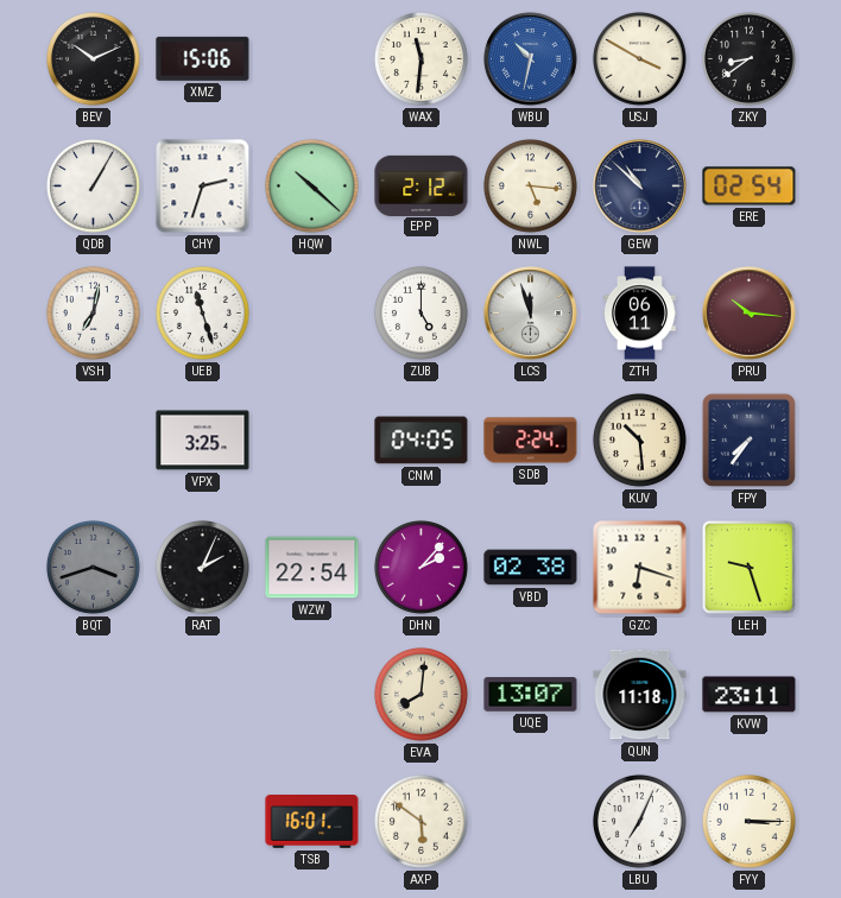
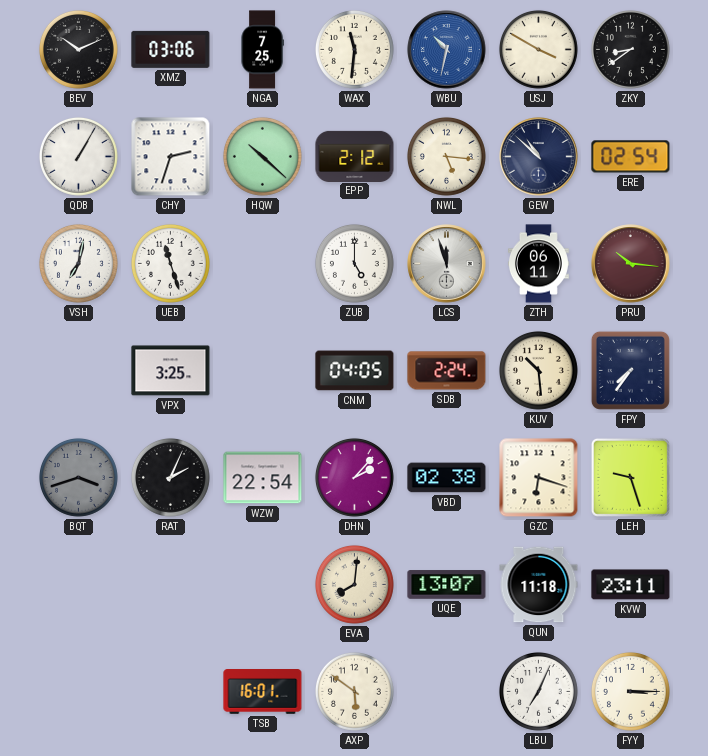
XMZ: 15:06 -> 03:06 (171, 49)
NGA: none -> 7:25 (262, 50)
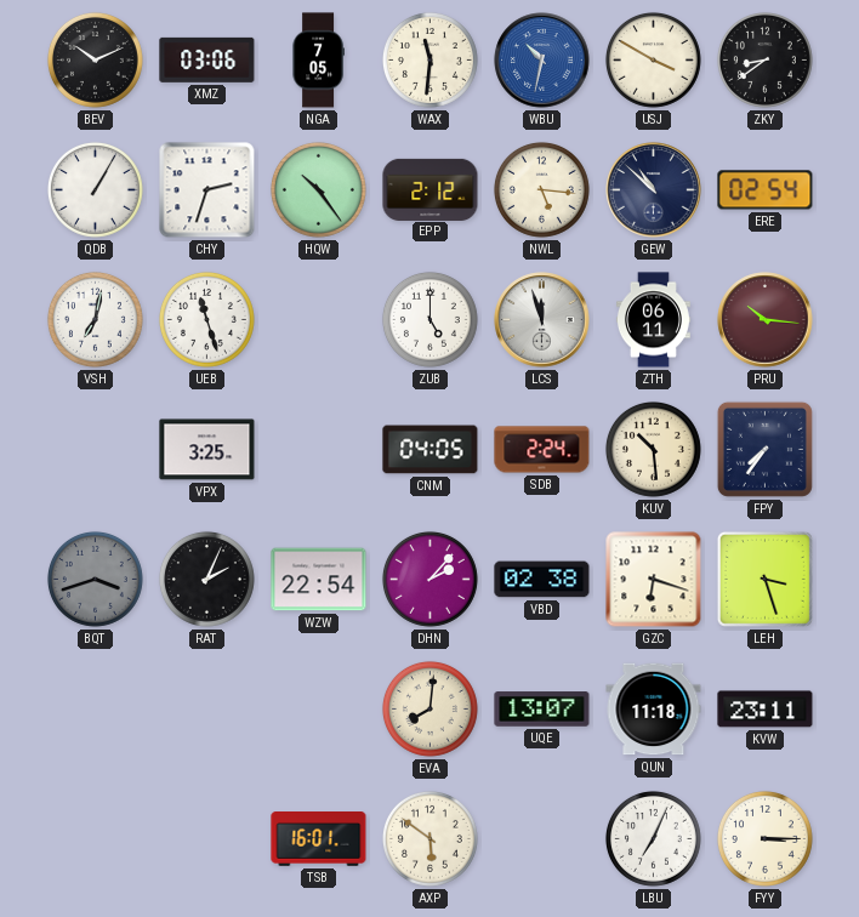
NGA: 7:25 -> 7:05 (318, 61)
HQW: 10:22 -> 10:24 (318, 189)
LEH: 9:27 -> 3:27 (764, 579)
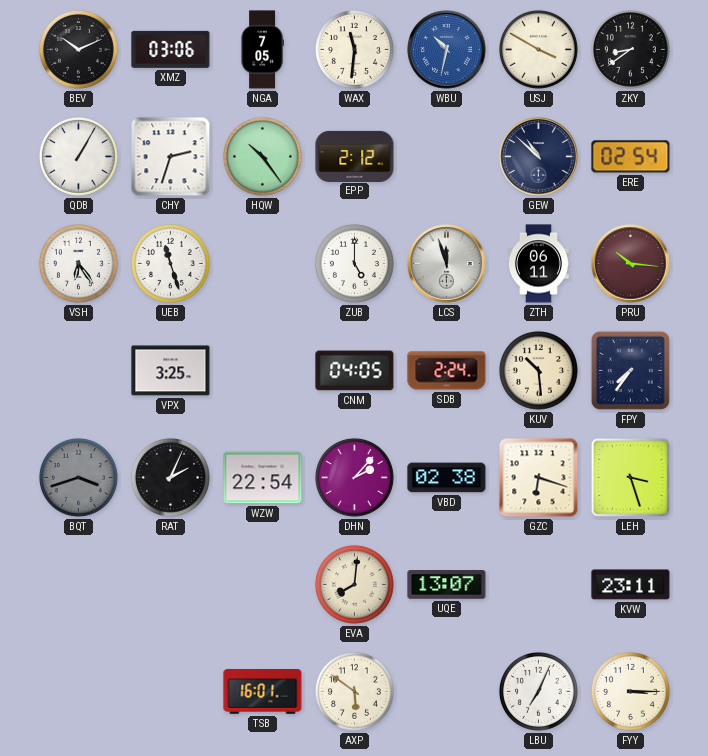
NWL: 5:16 -> none (541, 189)
VSH: 7:02 -> 6:24 (78, 263)
QUN: 11:18 -> none (654, 710)
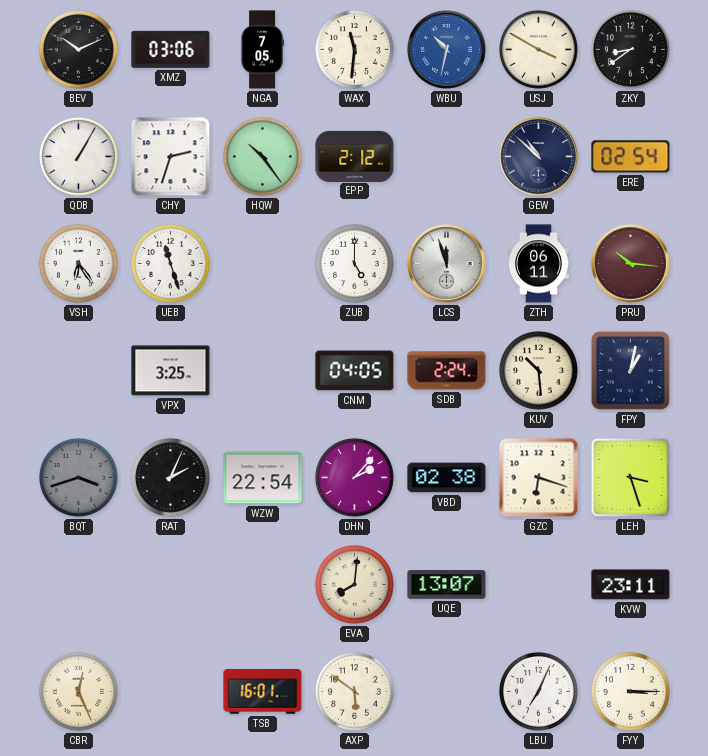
FPY: 7:36 -> 1:02 (630, 370)
CBR: none -> 12:26 (78, 691)
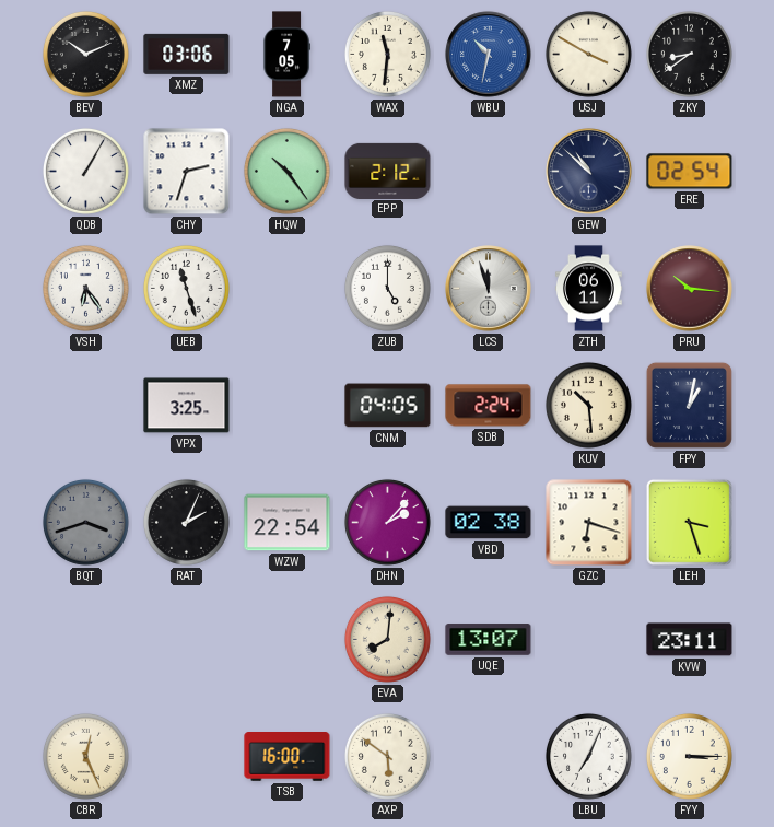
TSB: 16:01 -> 16:00 (288, 757)
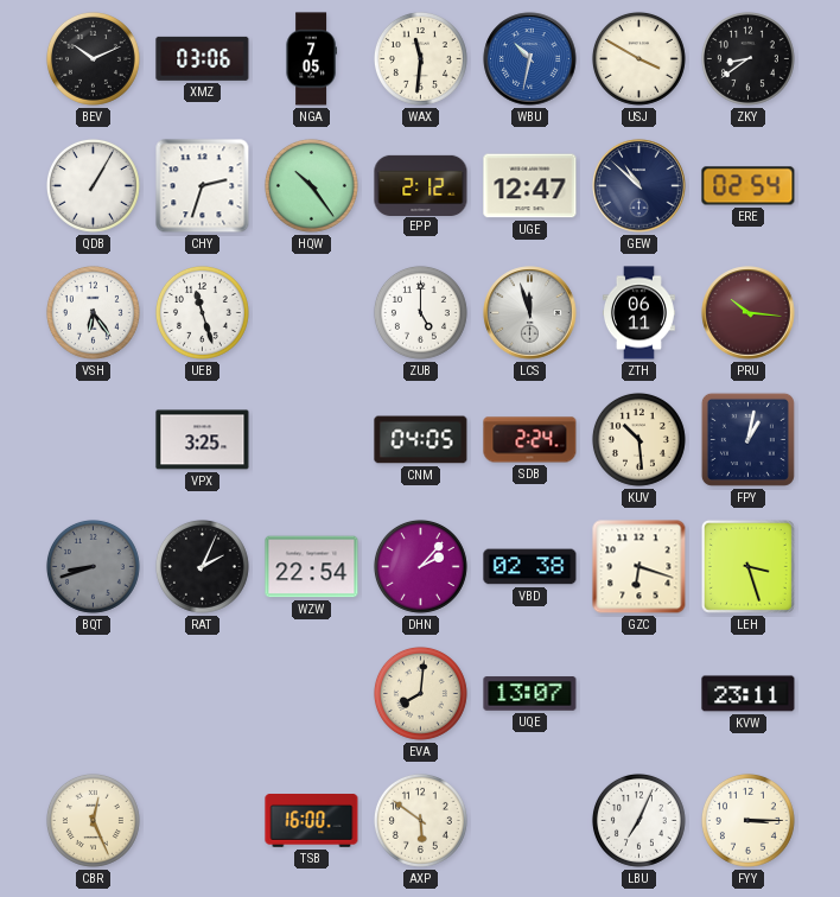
UGE: none -> 12:47 (530, 186)
BQT: 3:42 -> 8:42 (93, 566)
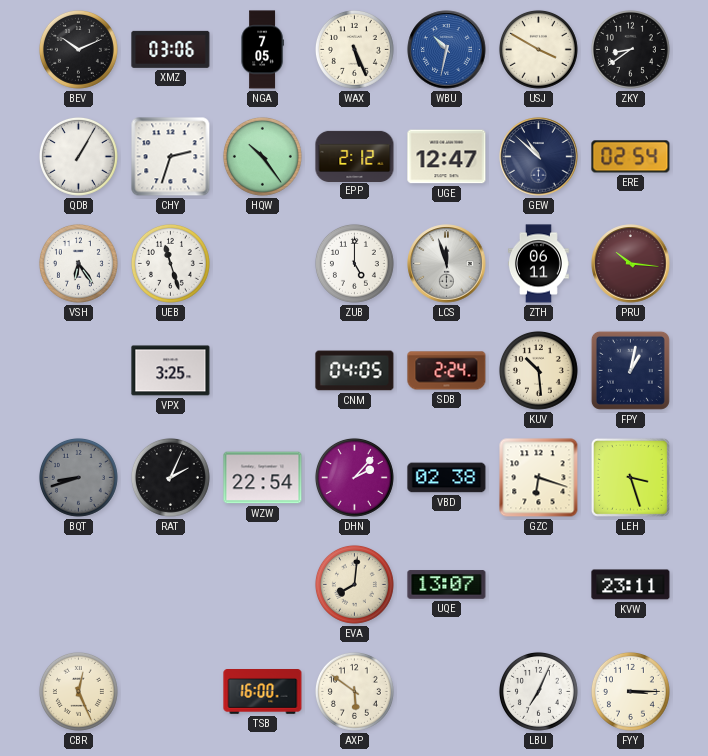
WAX: 11:31 -> 5:26 (354, 49)
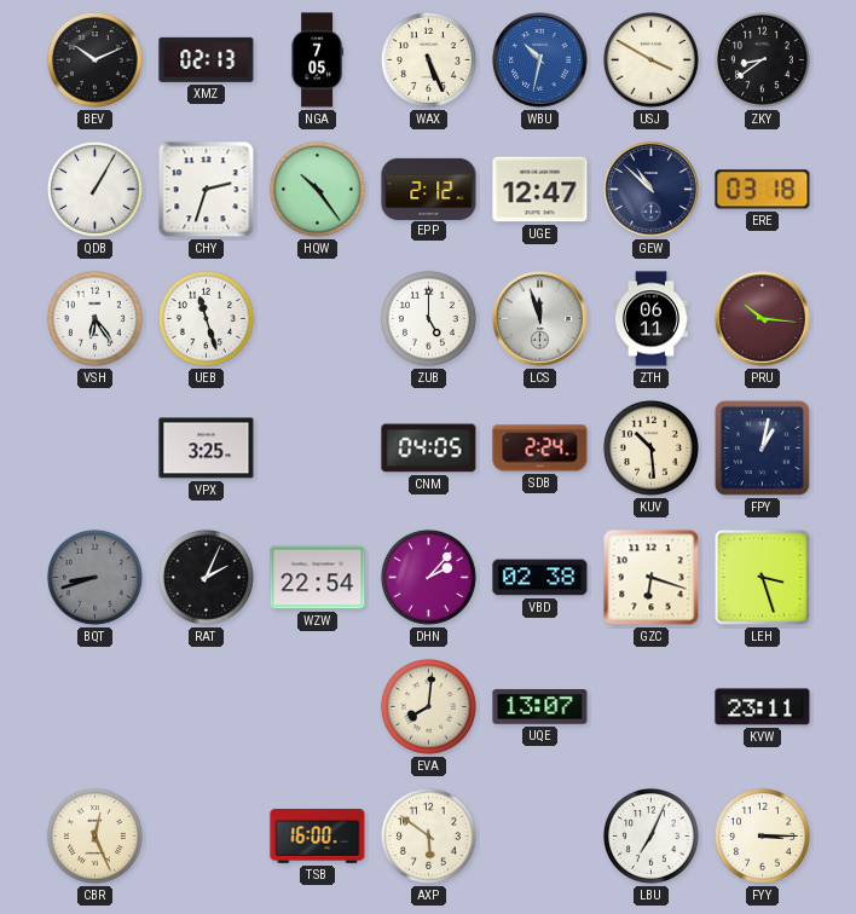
XMZ: 03:06 -> 02:13 (207, 59)
ERE: 02:54 -> 03:18 (763, 190)
